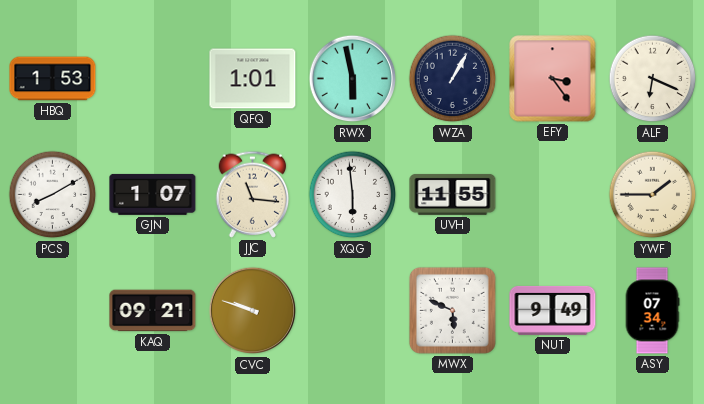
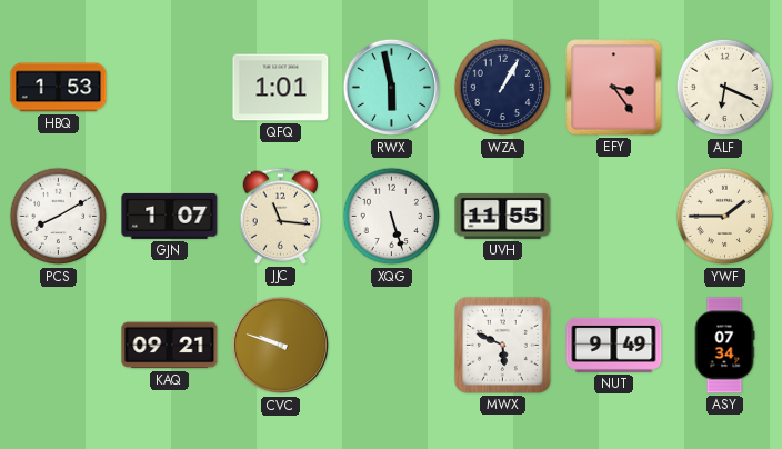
XQG: 5:59 -> 5:27 (392, 217)
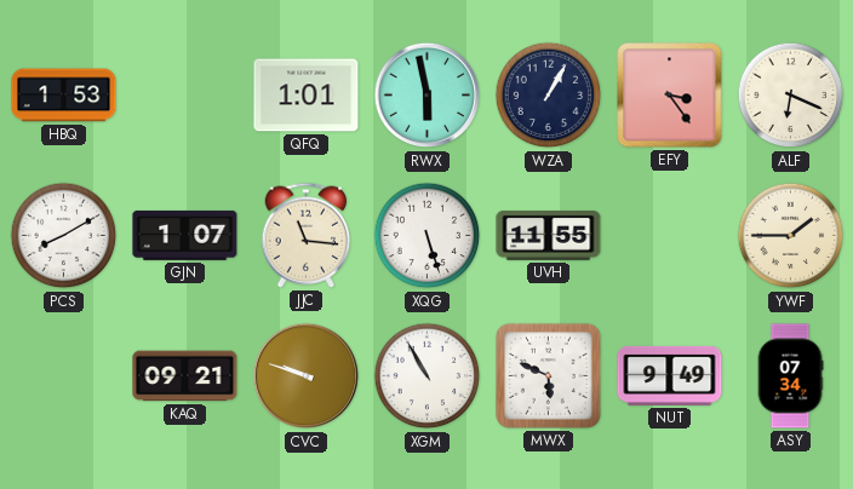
XGM: none -> 10:55 (428, 376)
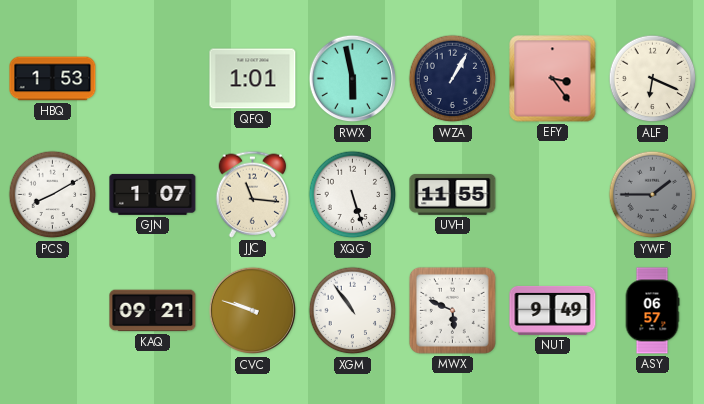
YWF dial: cream -> grey (653, 195)
XGM: 10:55 -> 10:54 (353, 311)
ASY: 07:34 -> 06:57 (652, 311)
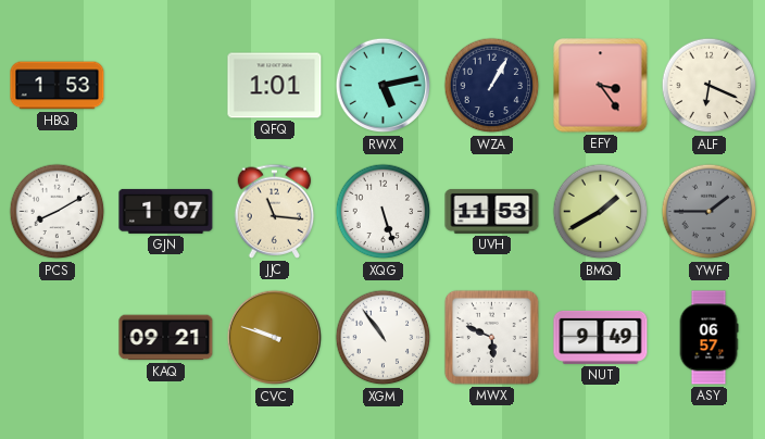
RWX: 5:58 -> 5:13 (384, 86)
UVH: 11:55 -> 11:53 (492, 211)
BMQ: none -> 1:40 (601, 212)
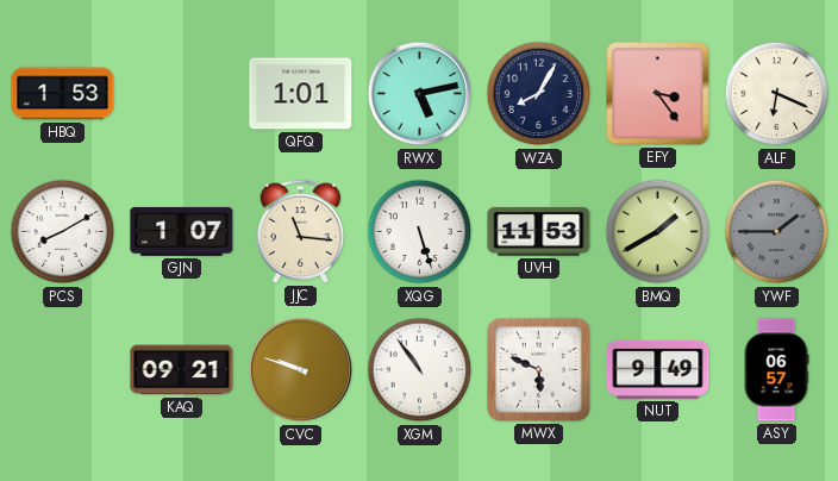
WZA: 1:05 -> 8:05 (539, 94)
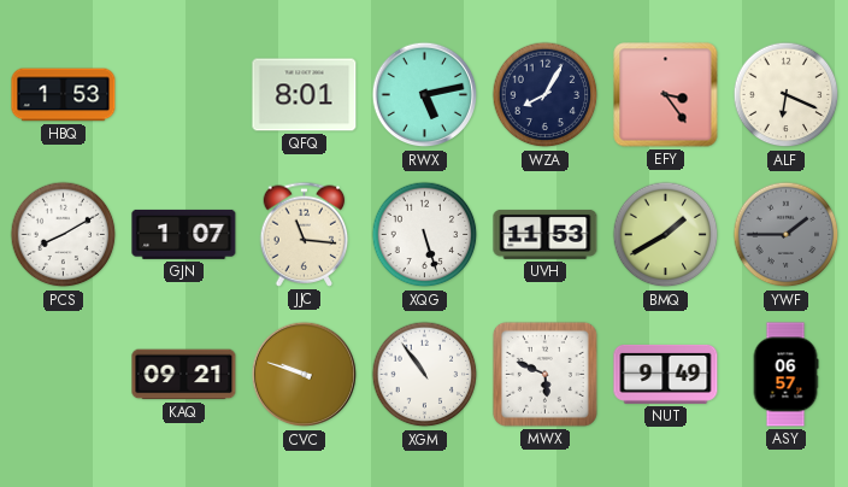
QFQ: 1:01 -> 8:01 (305, 95)
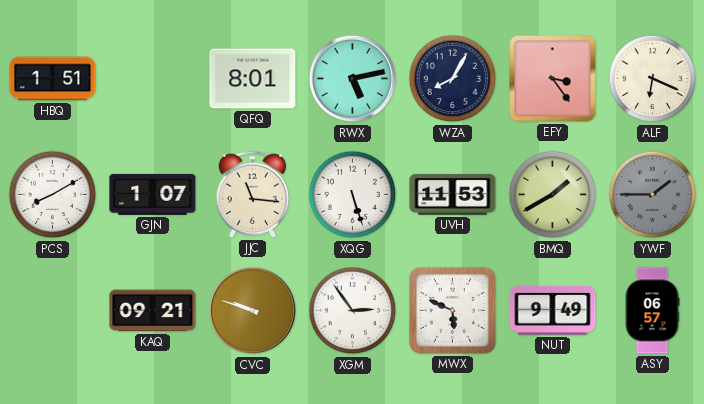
HBQ: 1:53 -> 1:51 (53, 79)
XGM: 10:54 -> 2:54 (353, 311)
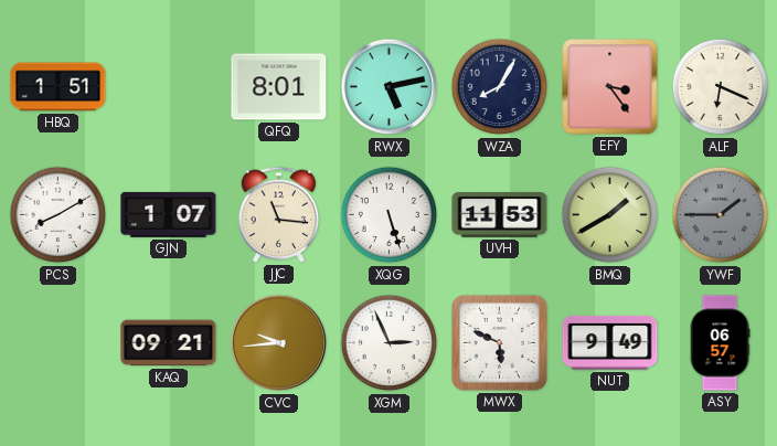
CVC: 9:48 -> 9:44 (279, 343)
XGM: 2:54 -> 2:56 (390, 343)
